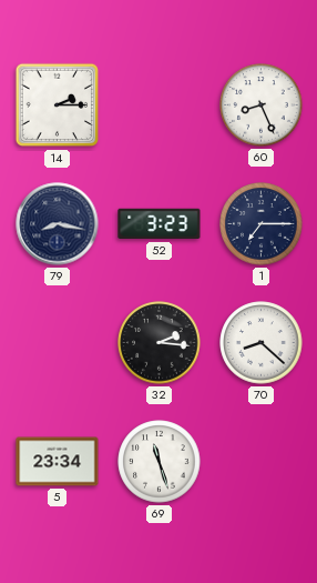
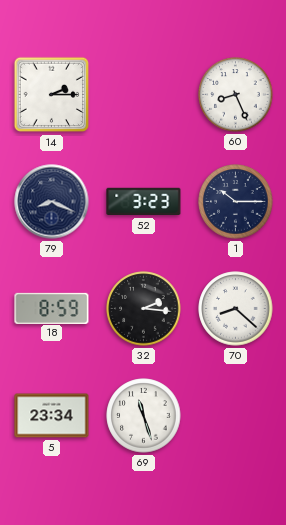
79: 8:17 -> 8:19 (52, 202)
1: 7:15 -> 10:15 (236, 202)
18: none -> 8:59 (52, 308)
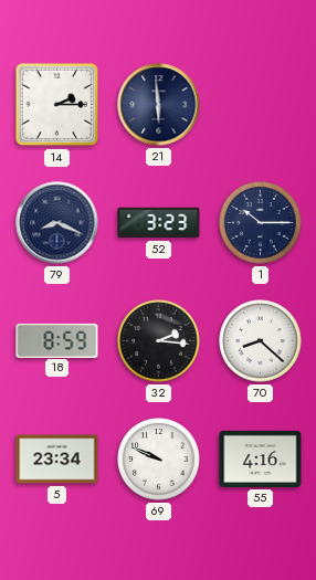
21: none -> 5:59 (159, 105)
60: 8:26 -> none (236, 95)
69: 11:27 -> 9:49 (159, 460)
55: none -> 4:16 (261, 458)
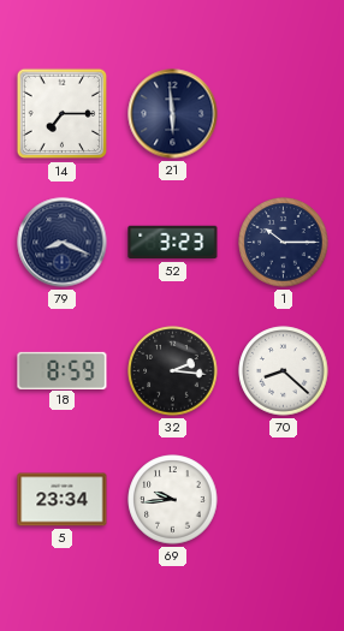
14: 2:15 -> 7:15 (63, 114)
69: 9:49 -> 9:44 (173, 500)
55: 4:16 -> none (261, 458)
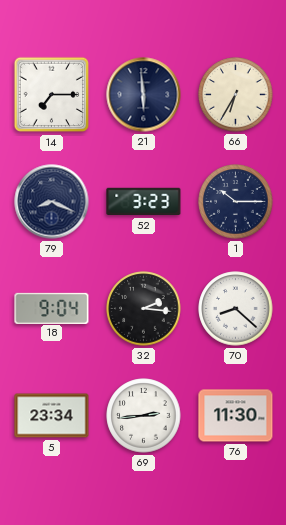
66: none -> 6:35 (236, 95)
18: 8:59 -> 9:04 (52, 308)
69: 9:44 -> 2:44 (144, 416)
76: none -> 11:30 (236, 416)
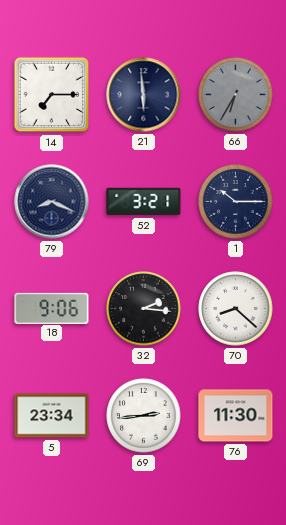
66 dial: cream -> grey (236, 95)
52: 3:23 -> 3:21 (144, 202)
18: 9:04 -> 9:06 (52, 308)
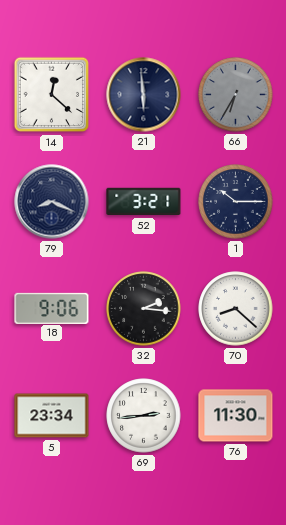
14: 7:15 -> 12:22 (52, 95)
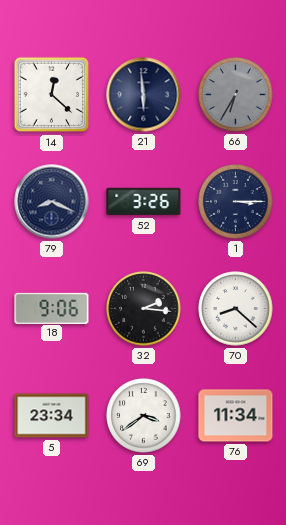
52: 3:21 -> 3:26 (144, 202)
1: 10:15 -> 3:15 (236, 202)
69: 2:44 -> 3:39 (144, 416)
76: 11:30 -> 11:34 (236, 416)
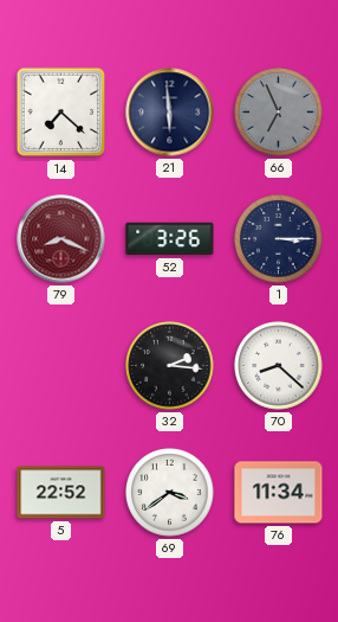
14: 12:22 -> 7:22 (61, 113)
66: 6:35 -> 6:56 (279, 113)
79 dial: navy -> burgundy (61, 239)
18: 9:06 -> none (52, 308)
5: 23:34 -> 22:52 (61, 493)
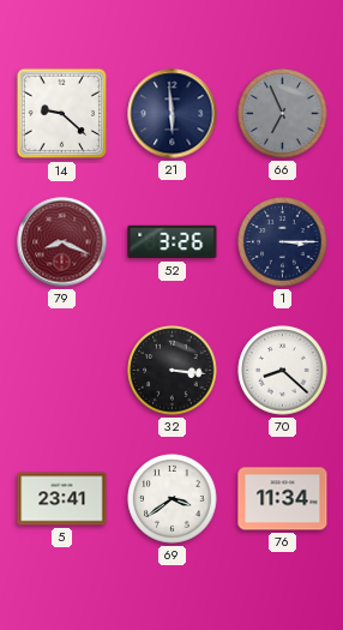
14: 7:22 -> 9:22 (62, 114)
32: 2:16 -> 3:16 (173, 371)
5: 22:52 -> 23:41 (62, 499)
